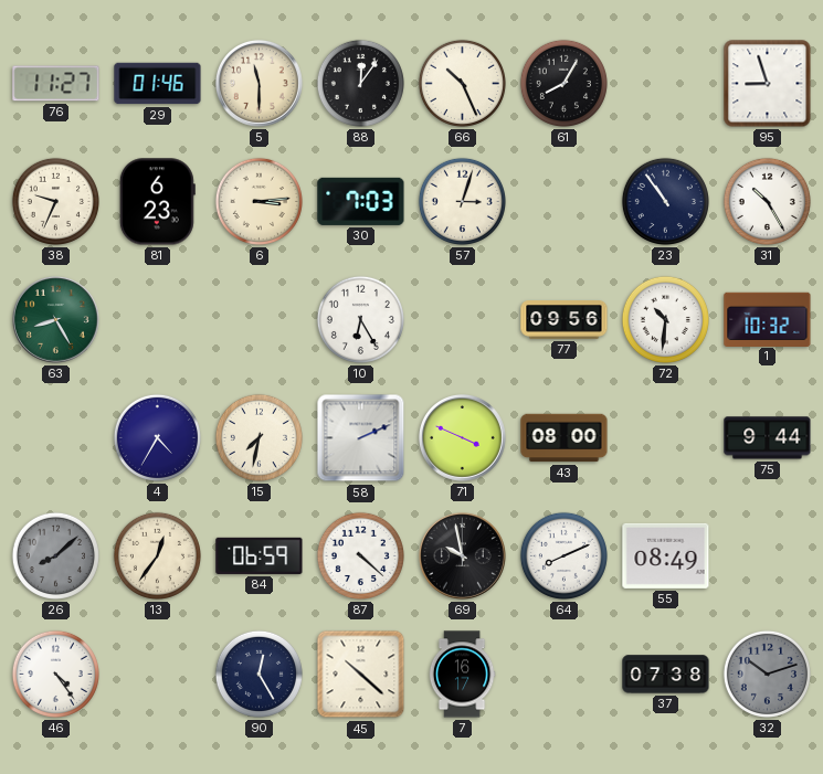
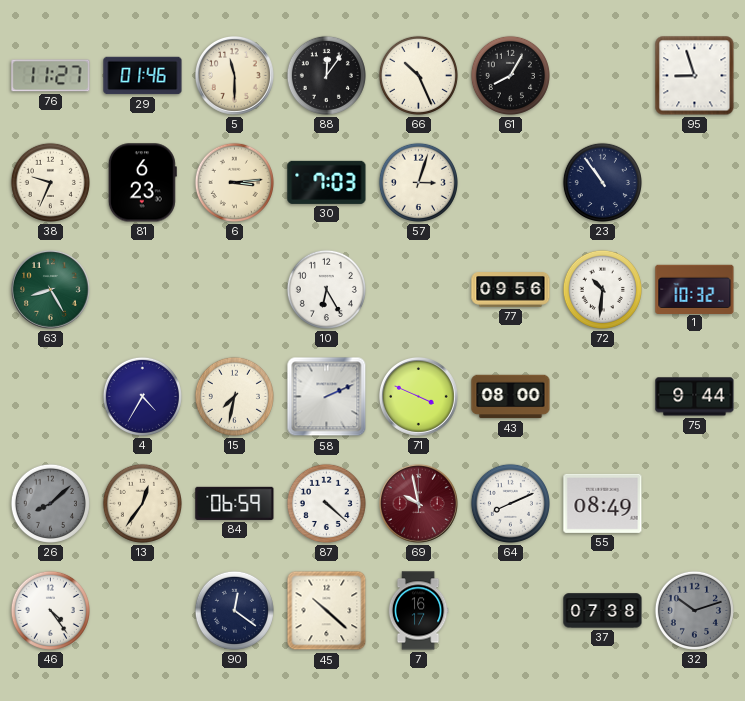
31: 10:25 -> none (767, 201)
69 dial: black -> burgundy (419, 504)
90: 12:25 -> 12:21 (234, 610)
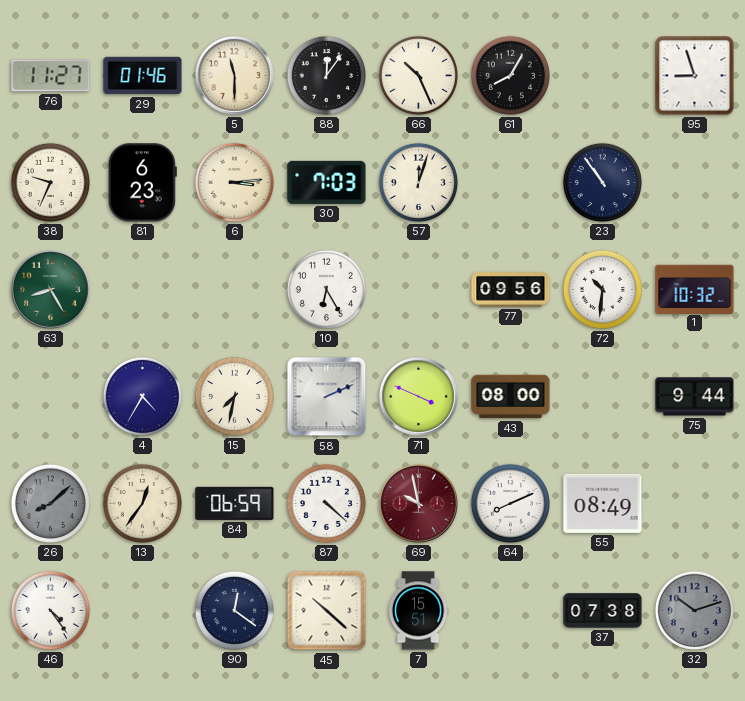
57: 3:03 -> 12:03 (418, 182)
7: 16:17 -> 15:51 (418, 611)
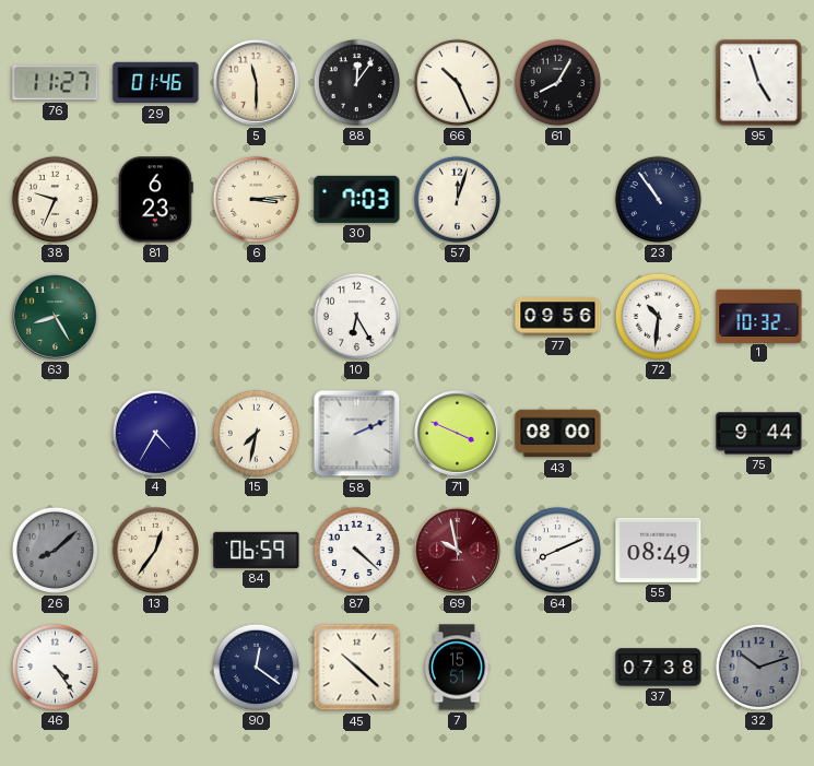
95: 8:57 -> 4:57 (759, 83)
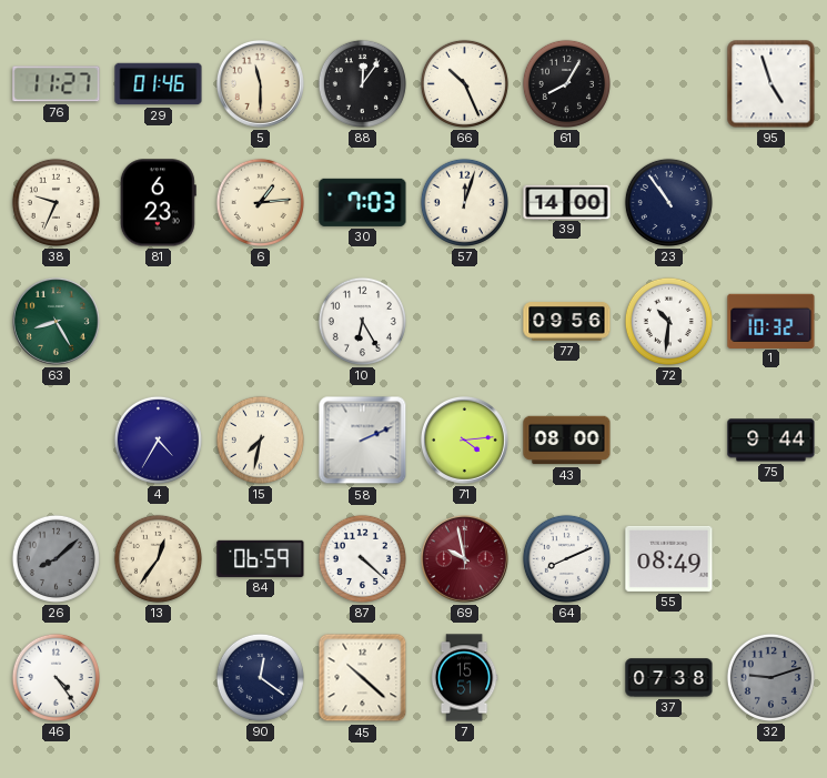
6: 3:14 -> 1:14 (260, 202)
39: none -> 14:00 (567, 202)
71: 3:49 -> 4:14 (465, 441)
32: 10:12 -> 9:12 (770, 677)
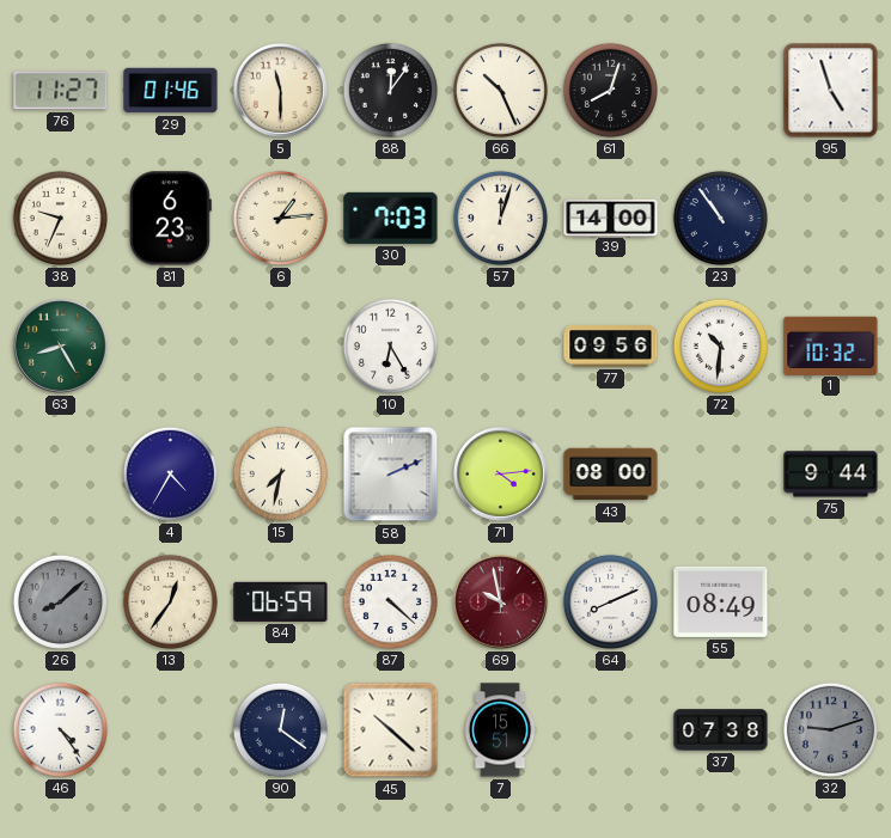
61: 8:05 -> 8:03 (610, 90)
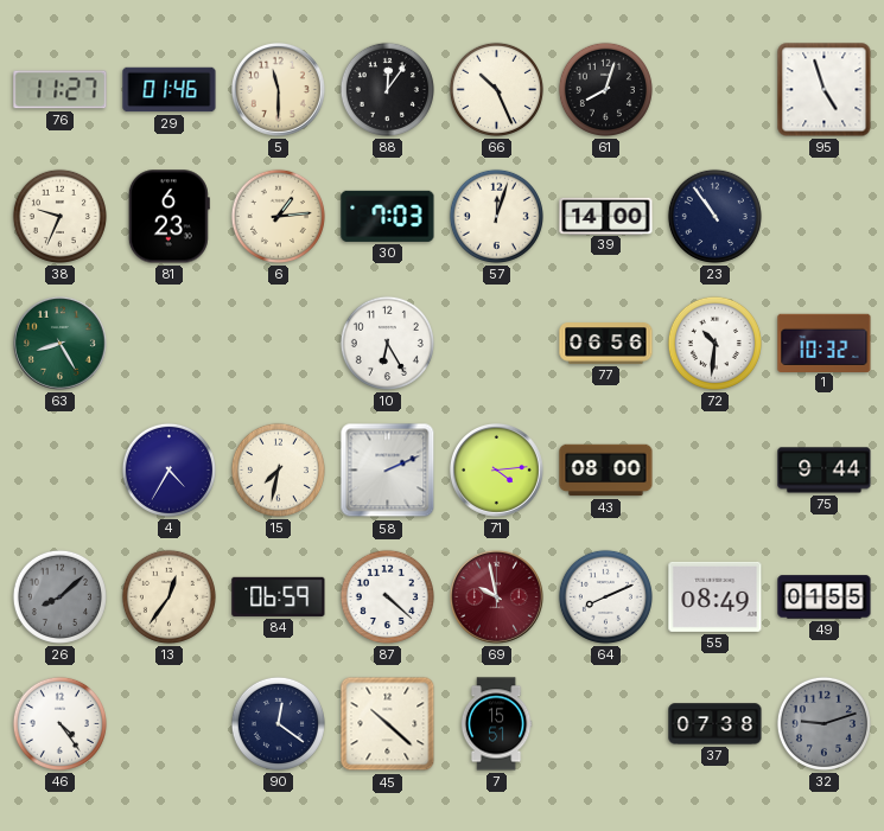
77: 09:56 -> 06:56 (606, 344)
49: none -> 01:55 (825, 597)
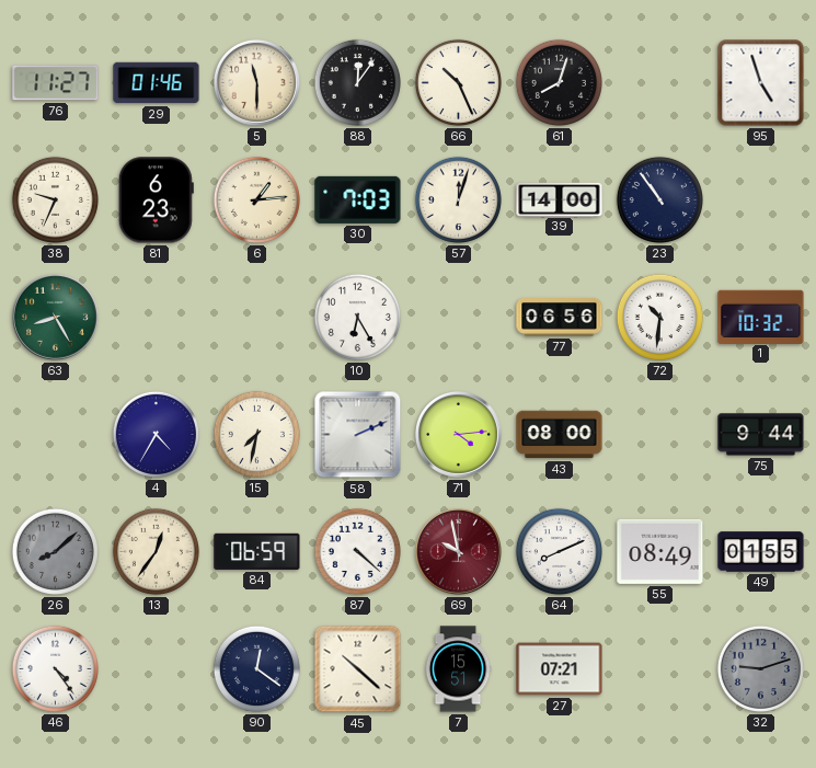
27: none -> 07:21 (560, 669)
37: 07:38 -> none (716, 724)
